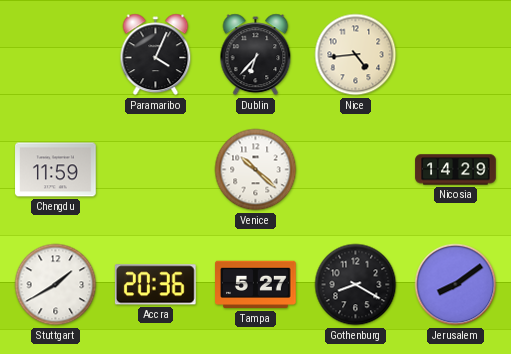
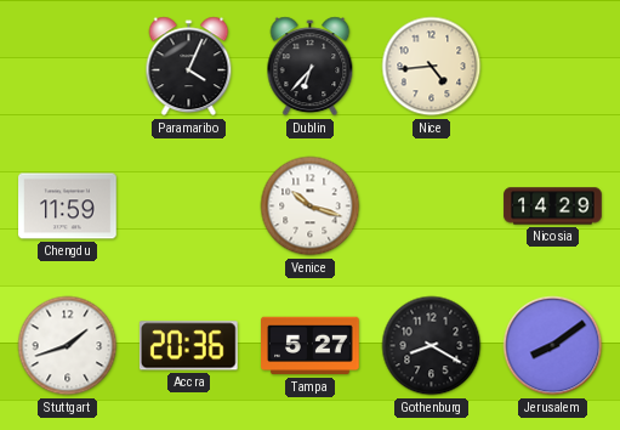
Venice: 10:22 -> 10:18 (311, 206)
Stuttgart: 1:40 -> 1:42 (68, 346)
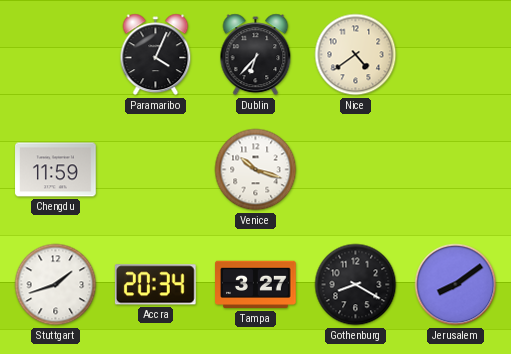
Nice: 4:44 -> 4:39 (356, 55)
Nicosia: 14:29 -> none (553, 206)
Accra: 20:36 -> 20:34 (155, 285)
Tampa: 5:27 -> 3:27 (256, 285)
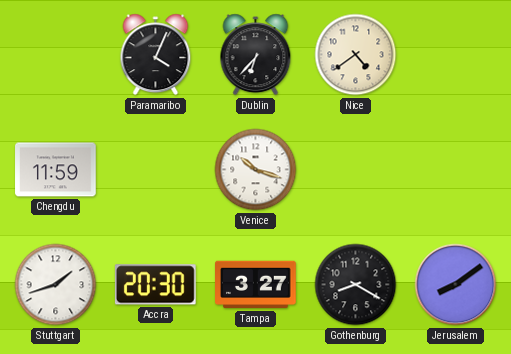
Accra: 20:34 -> 20:30 (155, 285)
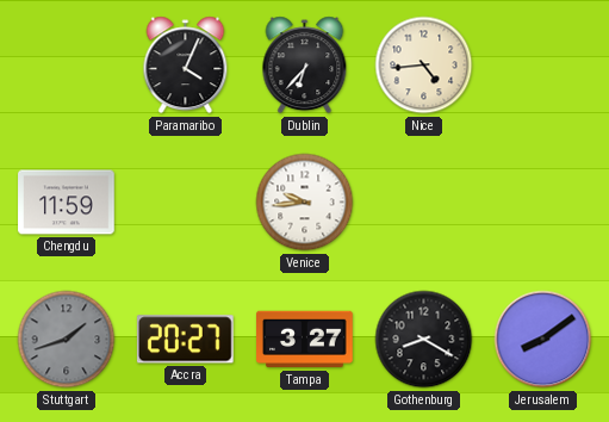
Nice: 4:39 -> 4:44 (424, 66)
Venice: 10:18 -> 9:44 (305, 203)
Stuttgart dial: white -> grey (67, 340)
Accra: 20:30 -> 20:27 (185, 340)
